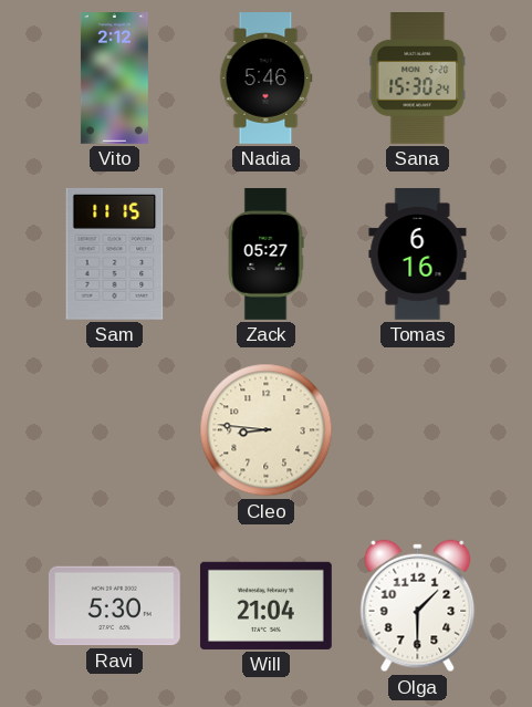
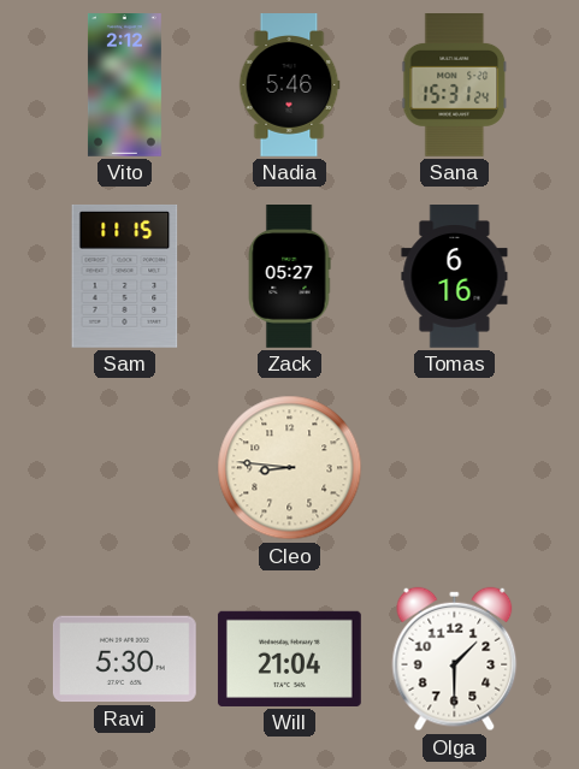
Sana: 15:30 -> 15:31 (455, 85)
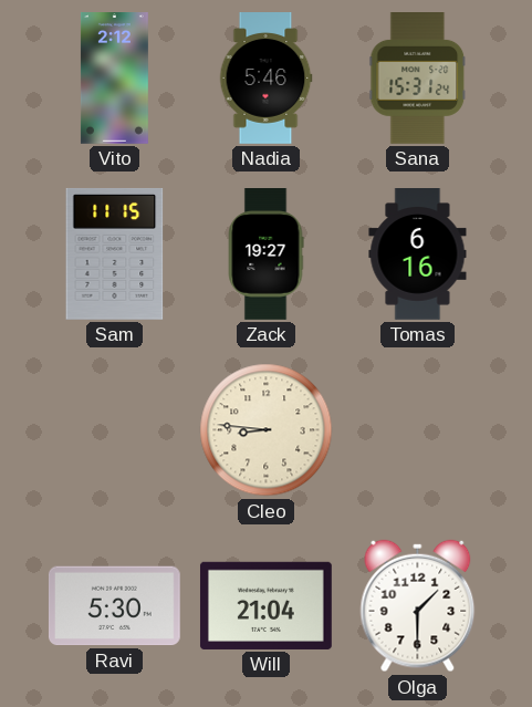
Zack: 05:27 -> 19:27 (265, 254)
